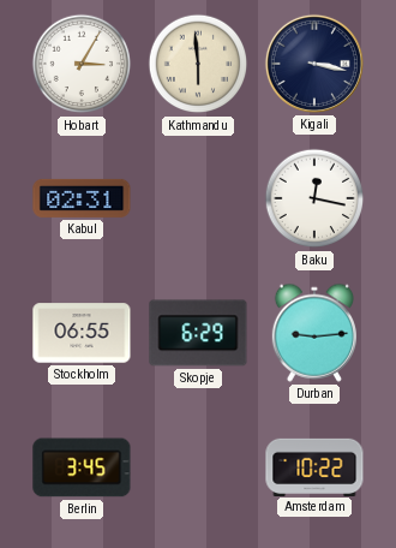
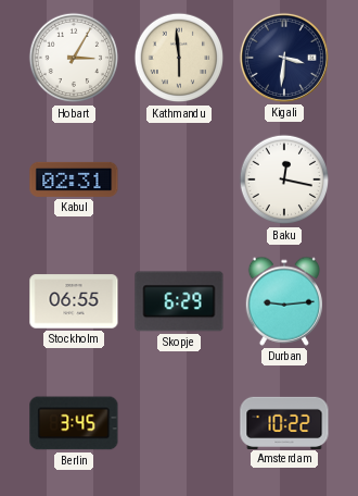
Kigali: 3:17 -> 3:31 (284, 58)
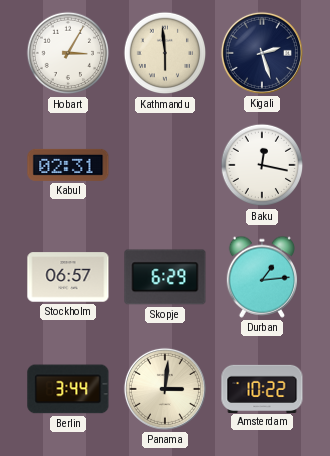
Kigali: 3:31 -> 2:27 (262, 53)
Stockholm: 06:55 -> 06:57 (68, 277)
Durban: 9:14 -> 1:14 (261, 277)
Berlin: 3:45 -> 3:44 (68, 389)
Panama: none -> 3:01 (165, 389)
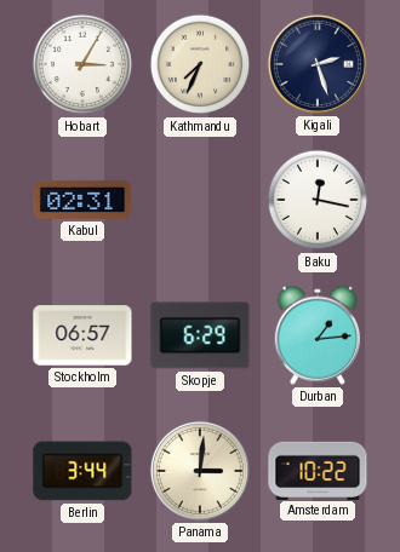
Kathmandu: 5:59 -> 7:34 (200, 64)
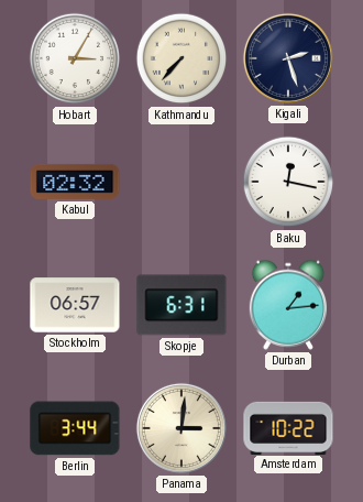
Kathmandu: 7:34 -> 7:37 (182, 58)
Kabul: 02:31 -> 02:32 (75, 182)
Skopje: 6:29 -> 6:31 (182, 305)
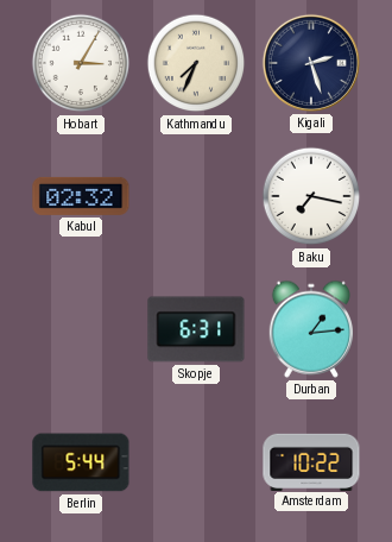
Kathmandu: 7:37 -> 7:34 (196, 63)
Baku: 12:17 -> 7:17 (311, 196)
Stockholm: 06:57 -> none (75, 305)
Berlin: 3:44 -> 5:44 (81, 462)
Panama: 3:01 -> none (182, 428)
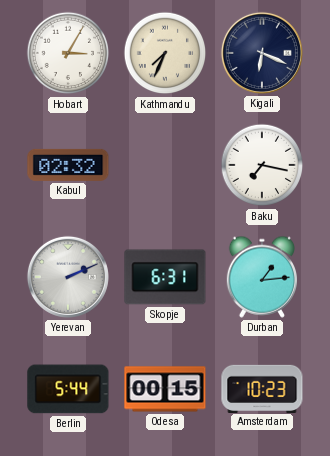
Kigali: 2:27 -> 6:19 (262, 53)
Yerevan: none -> 2:11 (68, 277)
Odesa: none -> 00:15 (165, 389)
Amsterdam: 10:22 -> 10:23 (262, 388)
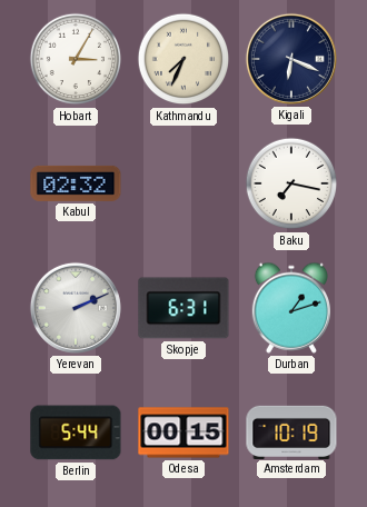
Durban: 1:14 -> 1:12 (290, 308)
Amsterdam: 10:23 -> 10:19 (291, 431)
